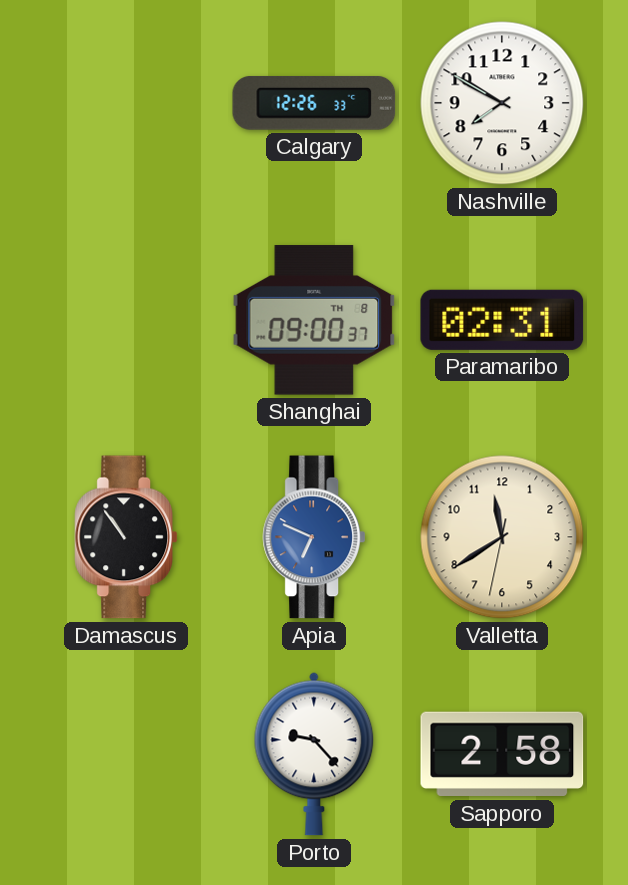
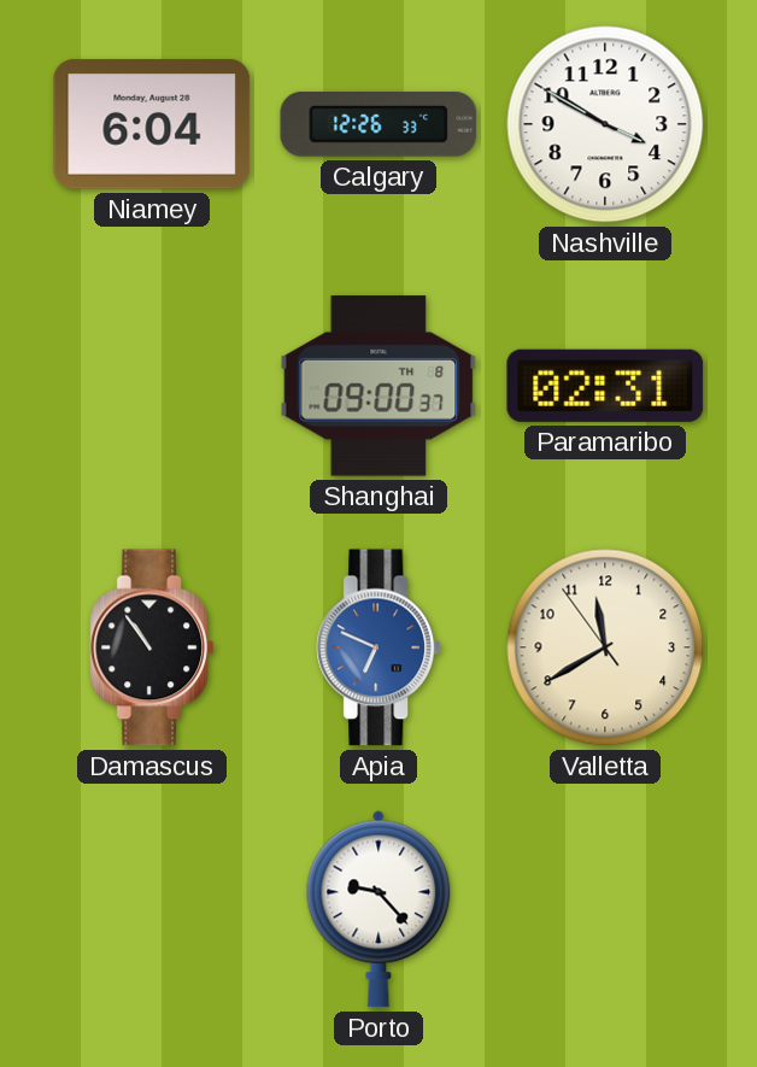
Niamey: none -> 6:04 (152, 124)
Nashville: 7:50 -> 3:50 (605, 124)
Valletta: 11:39:32 -> 11:39:54 (605, 647)
Sapporo: 2:58 -> none (502, 754)
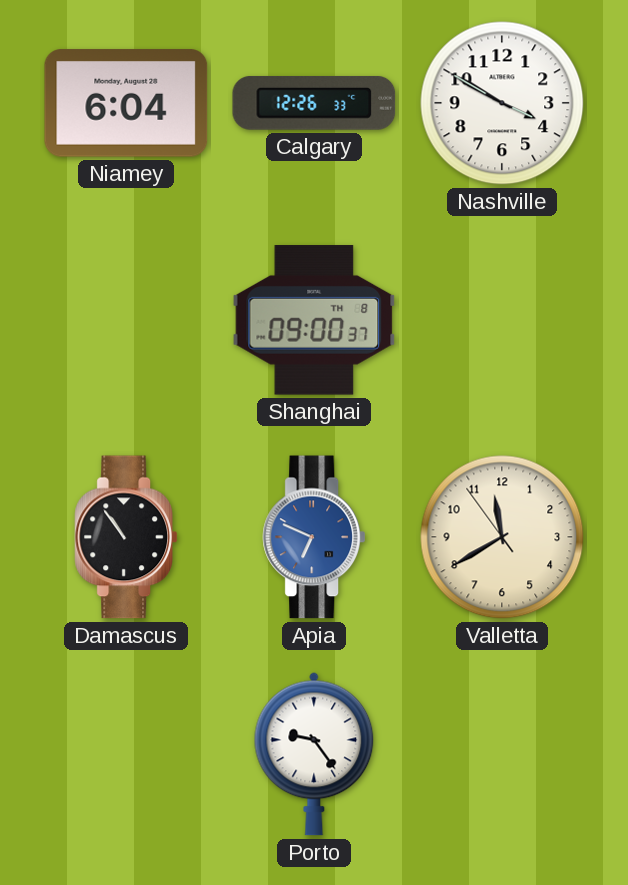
Paramaribo: 02:31 -> none (605, 386)
Porto: 9:23 -> 9:24 (314, 754)
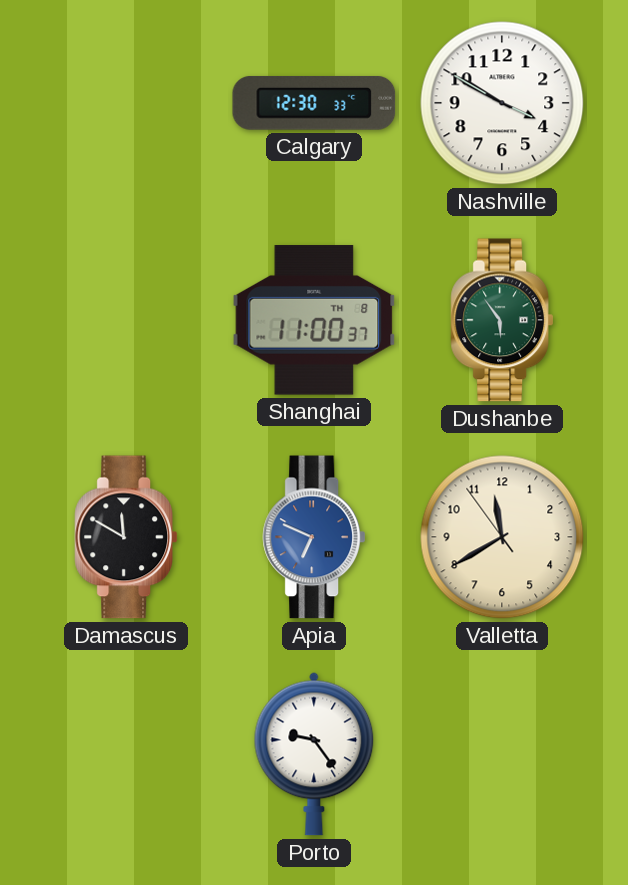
Niamey: 6:04 -> none (126, 103)
Calgary: 12:26 -> 12:30 (314, 103)
Shanghai: 09:00 -> 11:00 (314, 320)
Dushanbe: none -> 5:54 (501, 320)
Damascus: 10:54 -> 11:50 (125, 537)
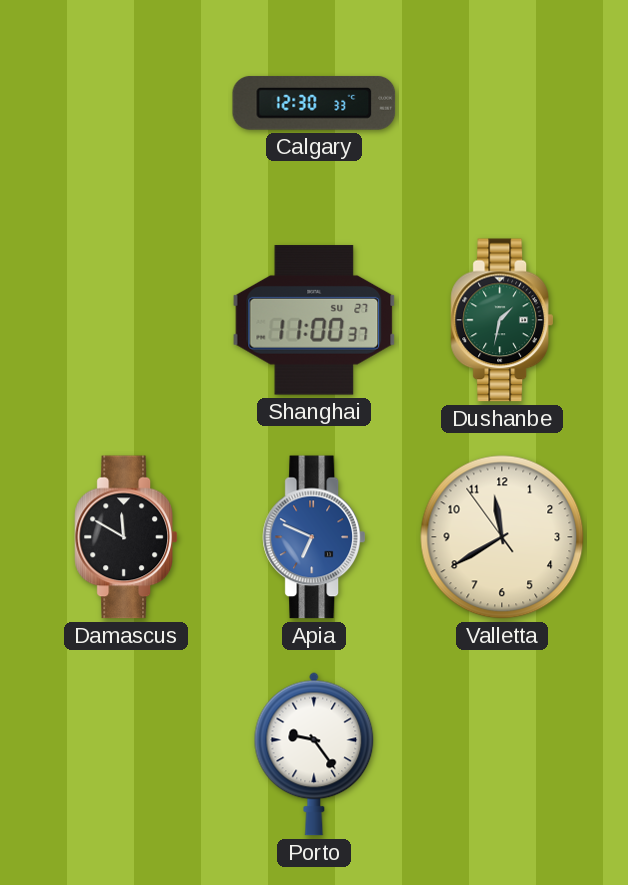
Nashville: 3:50 -> none (502, 103)
Shanghai date: TH 8 -> SU 27 (314, 320)
Dushanbe: 5:54 -> 1:32 (501, 320)
